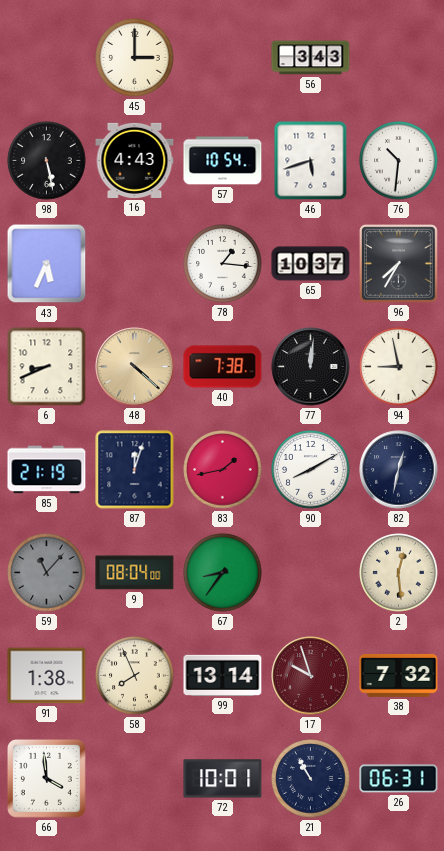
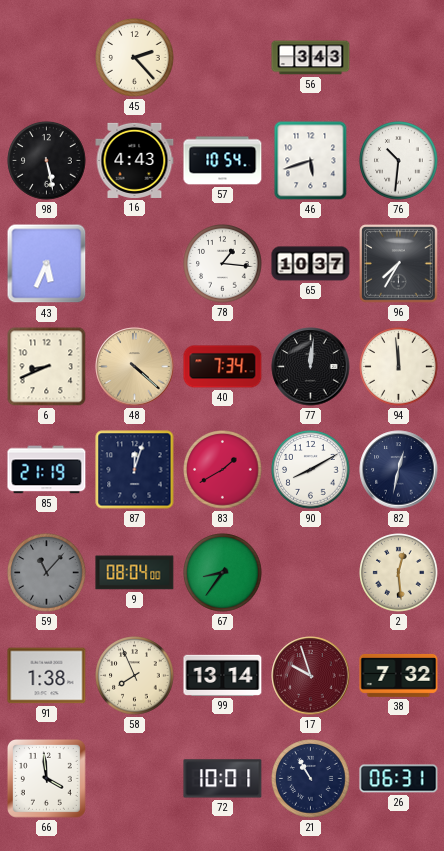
45: 3:00 -> 2:23 (135, 58)
40: 7:38 -> 7:34 (223, 367)
94: 8:58 -> 11:59 (399, 367)
83: 1:43 -> 1:40 (223, 470)
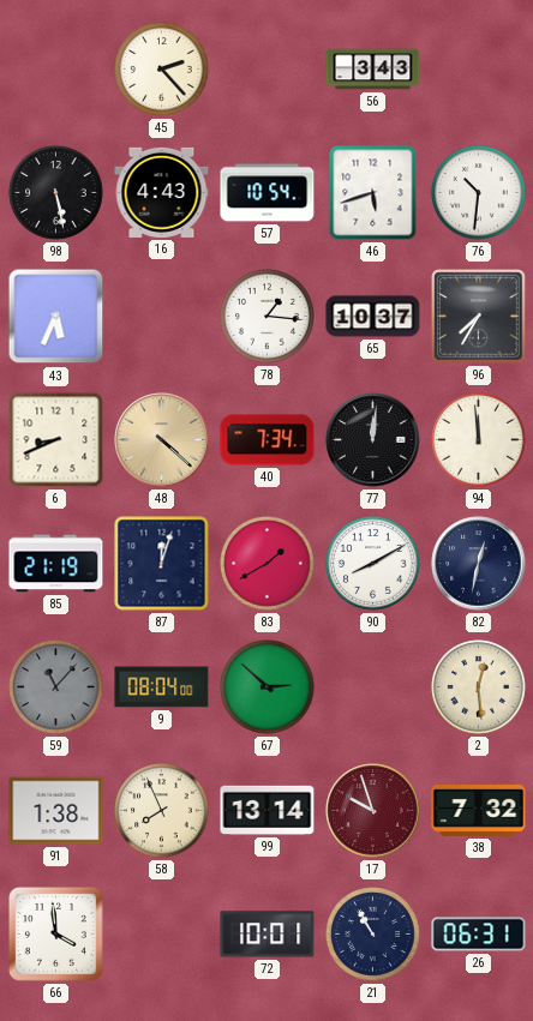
67: 8:36 -> 2:52 (268, 687)
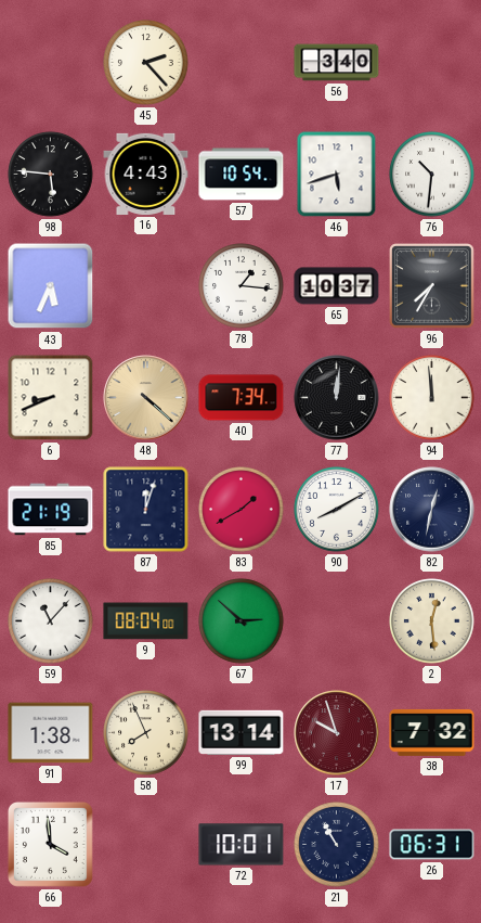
56: 3:43 -> 3:40 (337, 63)
98: 5:28 -> 5:46 (51, 175)
59 dial: grey -> white (51, 621)
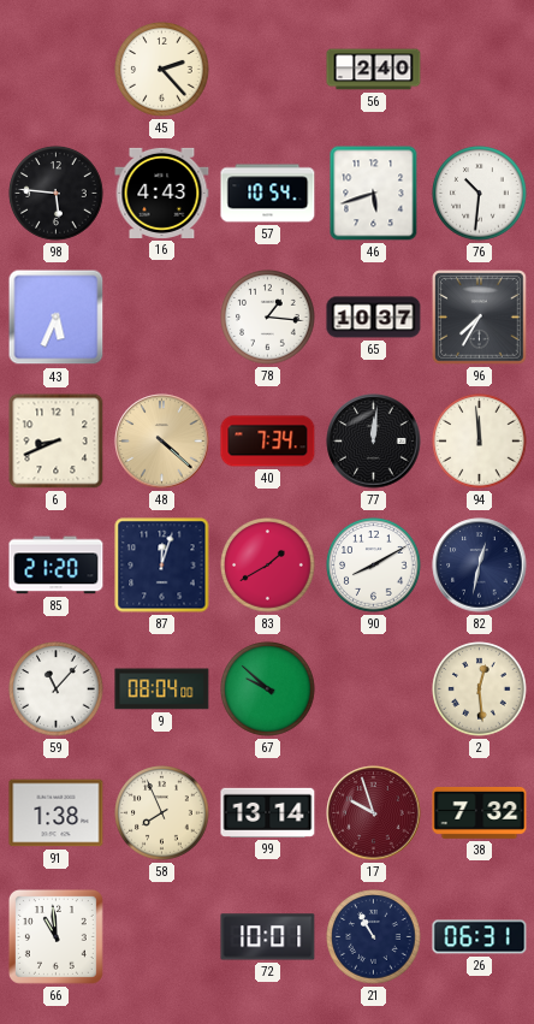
56: 3:40 -> 2:40 (374, 70)
85: 21:19 -> 21:20 (57, 566)
67: 2:52 -> 9:52 (268, 689)
66: 3:59 -> 10:59 (55, 936)
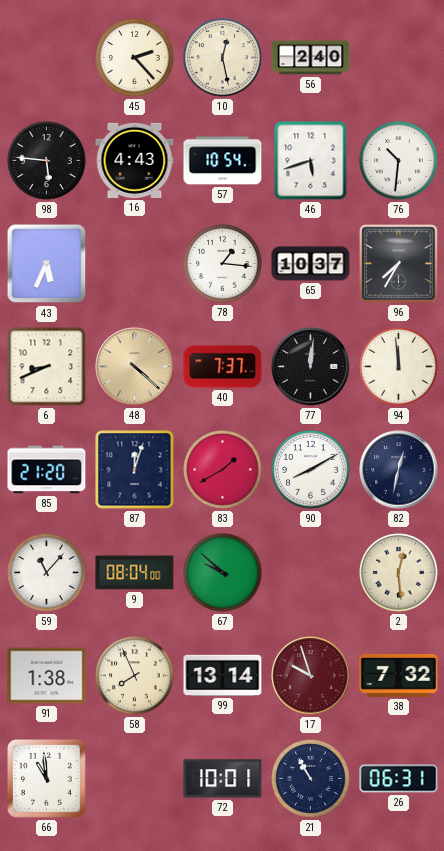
10: none -> 12:28 (223, 58)
40: 7:34 -> 7:37 (223, 367)
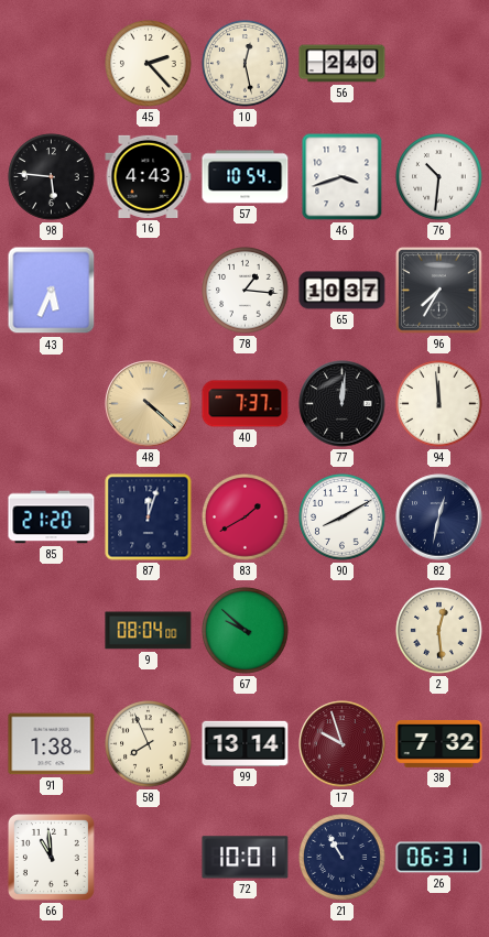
46: 5:42 -> 3:42 (343, 177)
6: 8:41 -> none (47, 367)
59: 11:07 -> none (47, 573)
